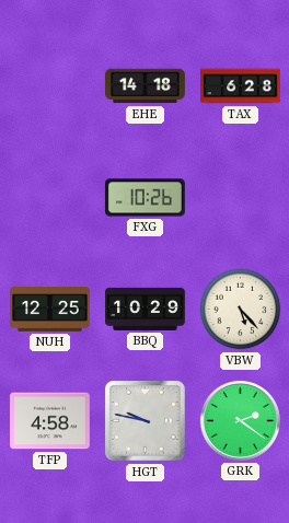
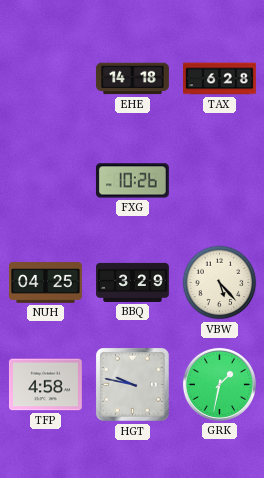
NUH: 12:25 -> 04:25 (46, 283)
BBQ: 10:29 -> 3:29 (133, 282)
GRK: 2:21 -> 1:32 (219, 384)
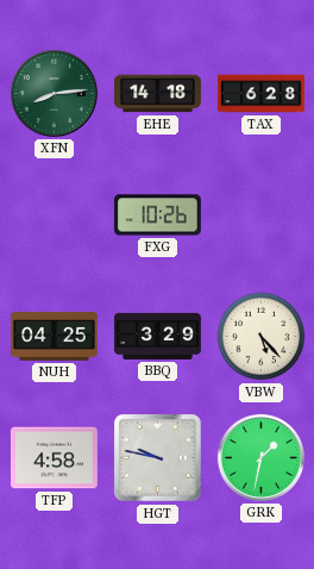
XFN: none -> 8:14 (54, 93)
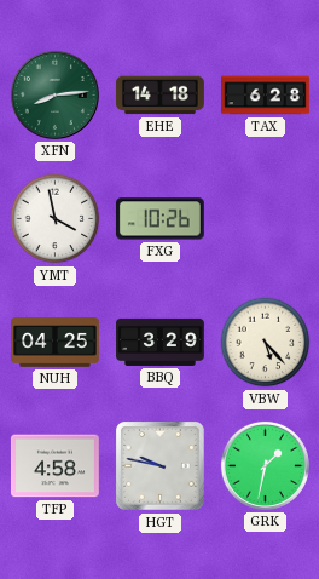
YMT: none -> 3:58 (56, 219)
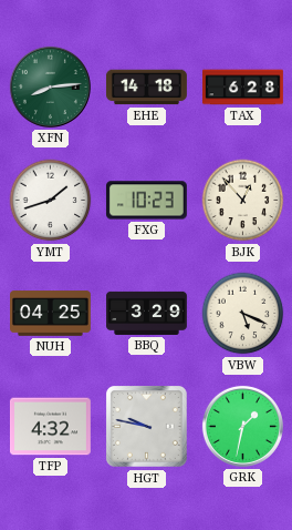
YMT: 3:58 -> 1:42 (51, 201)
FXG: 10:26 -> 10:23 (146, 201)
BJK: none -> 12:53 (243, 201)
VBW: 5:23 -> 5:19 (243, 314)
TFP: 4:58 -> 4:32 (50, 427)
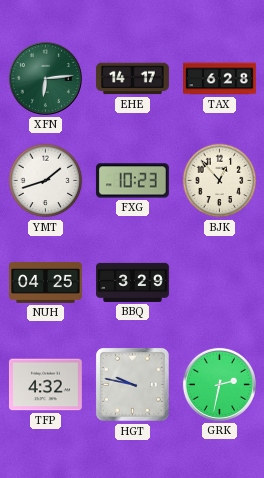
XFN: 8:14 -> 6:14 (45, 78)
EHE: 14:18 -> 14:17 (133, 79)
VBW: 5:19 -> none (243, 314)
GRK: 1:32 -> 2:32 (219, 384)
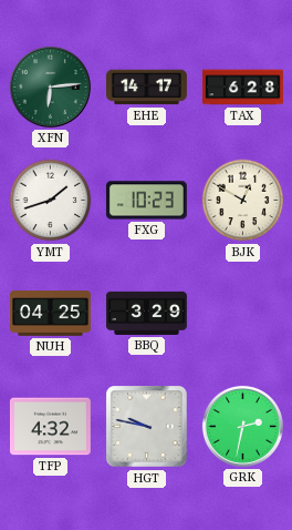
BJK: 12:53 -> 12:50 (243, 201)
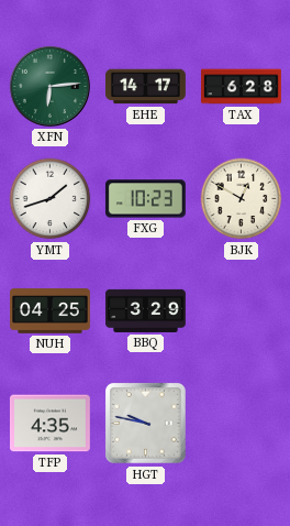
TFP: 4:32 -> 4:35 (49, 424)
GRK: 2:32 -> none (242, 426)
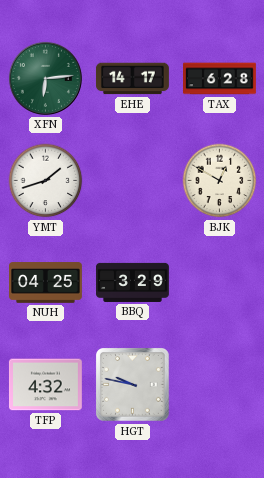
FXG: 10:23 -> none (145, 199)
TFP: 4:35 -> 4:32 (45, 385)
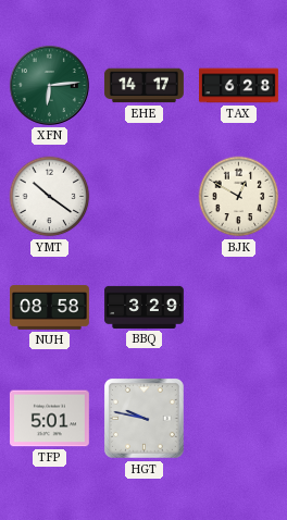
YMT: 1:42 -> 10:21 (50, 197)
NUH: 04:25 -> 08:58 (50, 308)
TFP: 4:32 -> 5:01 (49, 419)
